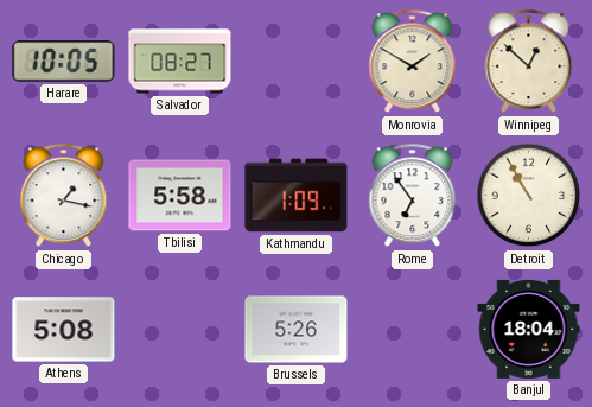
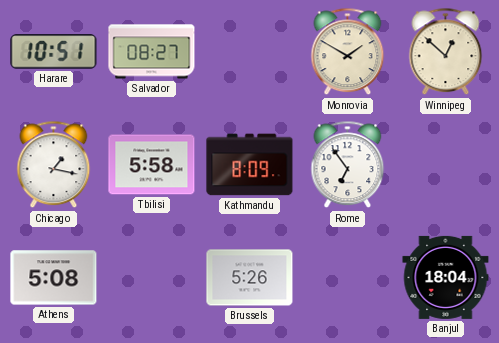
Harare: 10:05 -> 10:51 (54, 52)
Kathmandu: 1:09 -> 8:09 (250, 165)
Detroit: 10:55 -> none (529, 196)
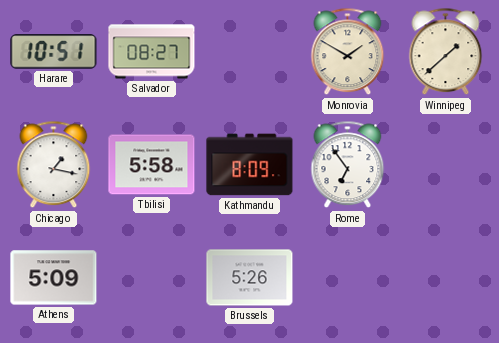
Winnipeg: 12:52 -> 1:38 (446, 52)
Athens: 5:08 -> 5:09 (54, 278)
Banjul: 18:04 -> none (446, 277)
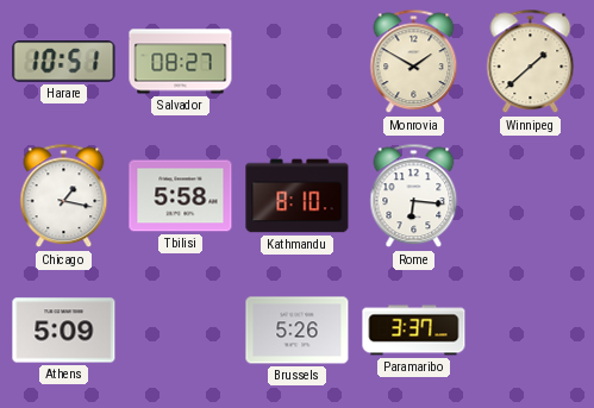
Kathmandu: 8:09 -> 8:10 (298, 196)
Rome: 6:54 -> 6:16 (414, 196)
Paramaribo: none -> 3:37 (414, 331)
